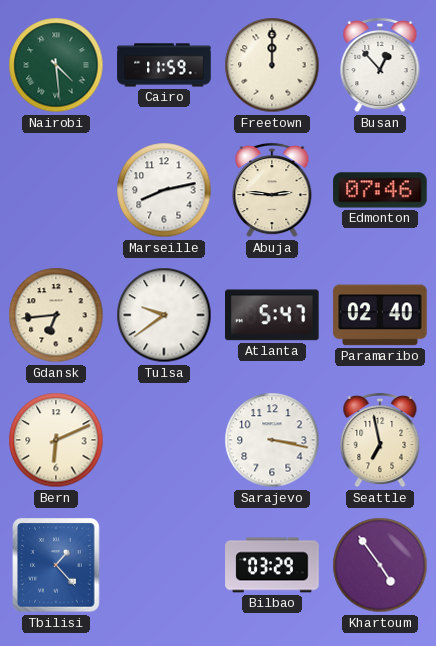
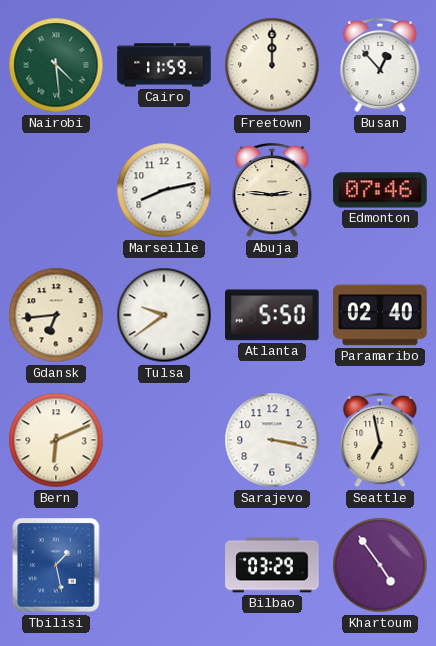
Atlanta: 5:47 -> 5:50 (273, 315)
Tbilisi: 1:23 -> 1:28 (56, 565)
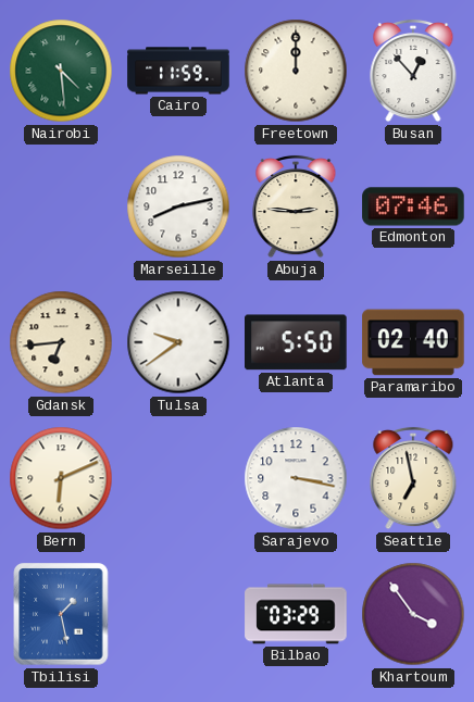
Khartoum: 4:54 -> 3:54 (413, 614)
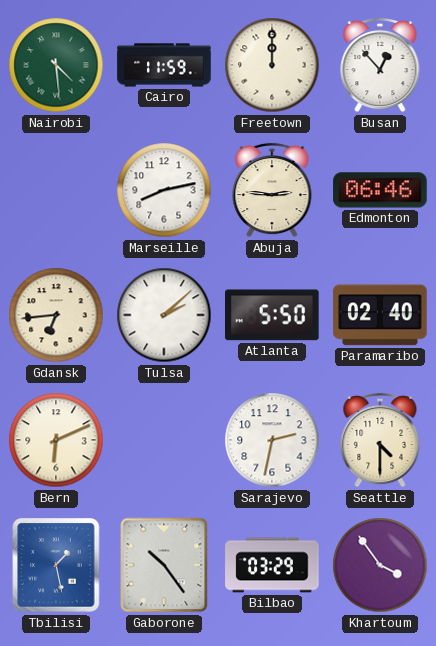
Edmonton: 07:46 -> 06:46 (380, 190)
Tulsa: 9:39 -> 2:08 (164, 315)
Sarajevo: 3:17 -> 2:32 (272, 440)
Seattle: 6:58 -> 4:30 (380, 440)
Gaborone: none -> 10:24 (164, 565)
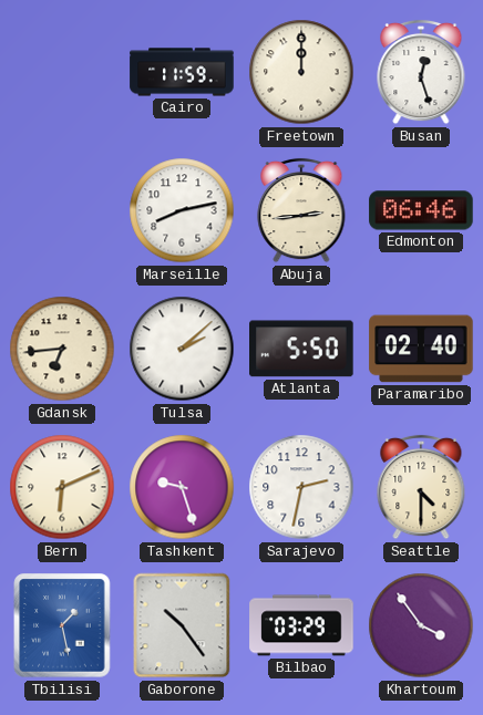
Nairobi: 4:29 -> none (56, 65)
Busan: 12:53 -> 12:27 (421, 72)
Abuja: 2:46 -> 2:44 (301, 210)
Tashkent: none -> 9:27 (182, 487)
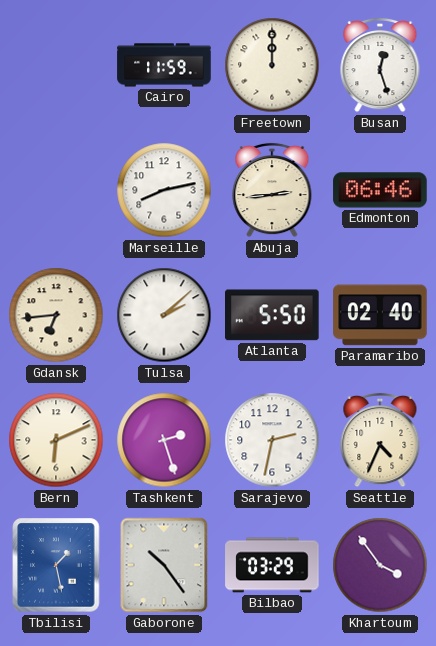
Tashkent: 9:27 -> 2:27 (164, 440)
Seattle: 4:30 -> 4:34 (380, 440)
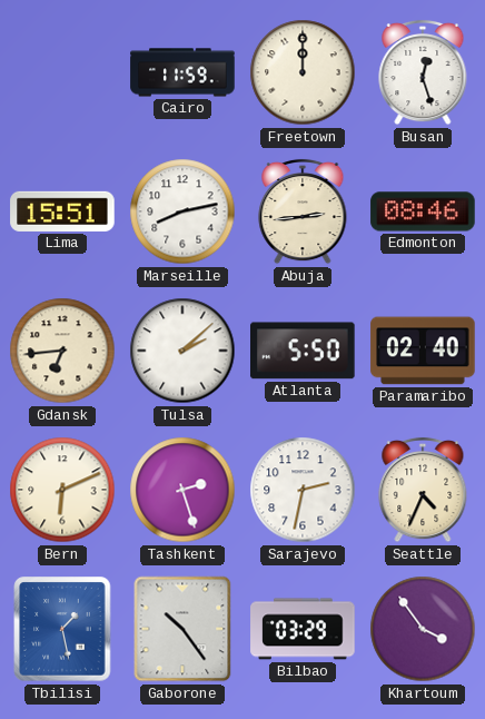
Lima: none -> 15:51 (62, 211)
Edmonton: 06:46 -> 08:46 (423, 211)
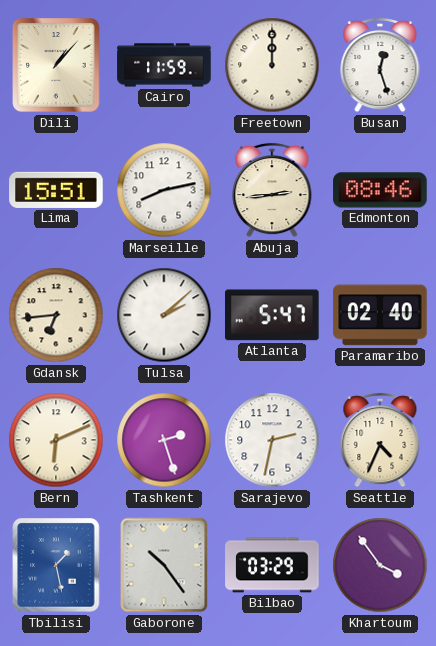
Dili: none -> 1:07 (56, 65)
Atlanta: 5:50 -> 5:47 (273, 315)
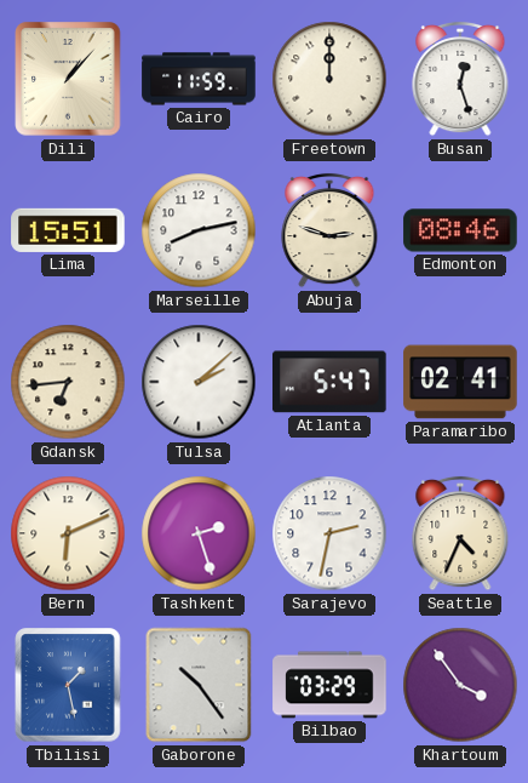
Abuja: 2:44 -> 2:48 (329, 230)
Paramaribo: 02:40 -> 02:41 (460, 382)
